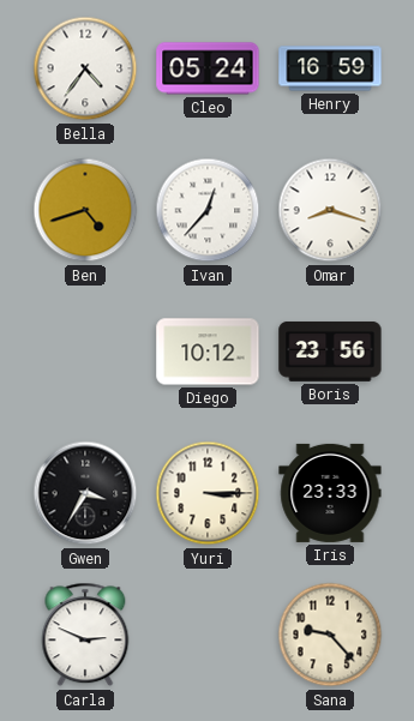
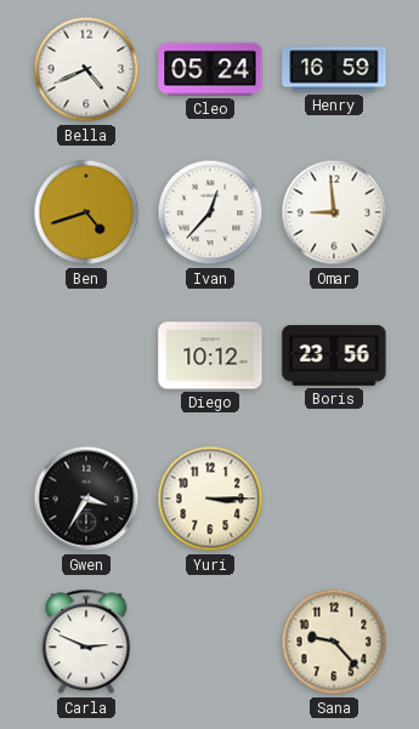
Bella: 4:36 -> 4:41 (86, 69)
Omar: 8:18 -> 8:59 (334, 212)
Iris: 23:33 -> none (330, 493)
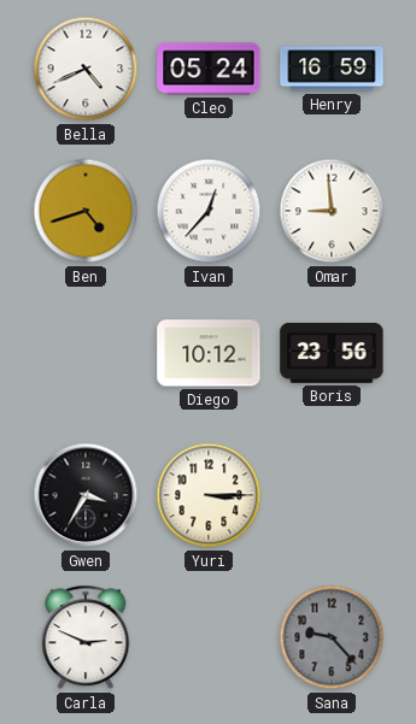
Sana dial: cream -> grey (332, 637)
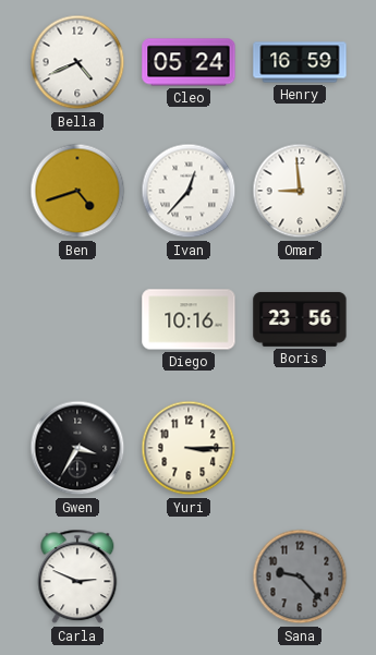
Diego: 10:12 -> 10:16 (189, 319)
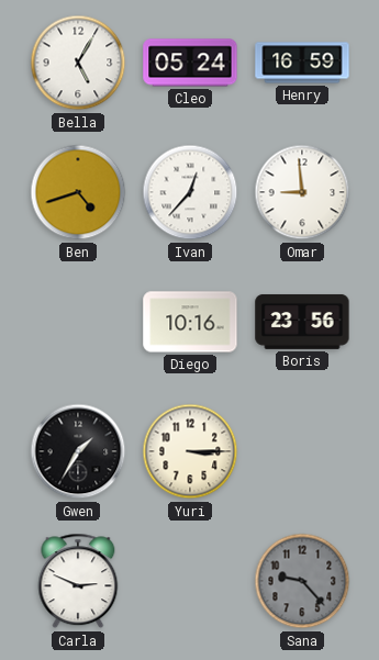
Bella: 4:41 -> 5:05 (78, 63)
Gwen: 3:35 -> 1:35 (78, 451)
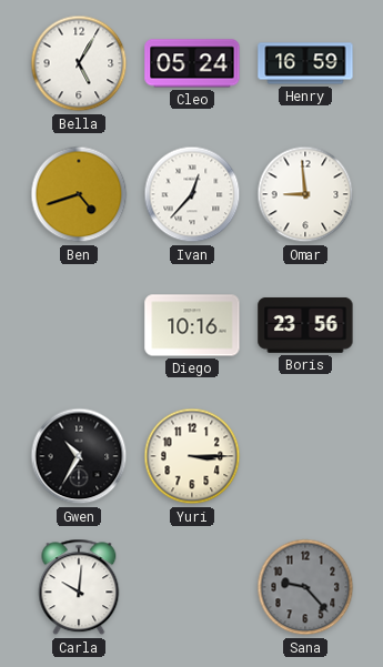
Gwen: 1:35 -> 10:35 (79, 456)
Carla: 2:49 -> 10:01 (79, 587)
